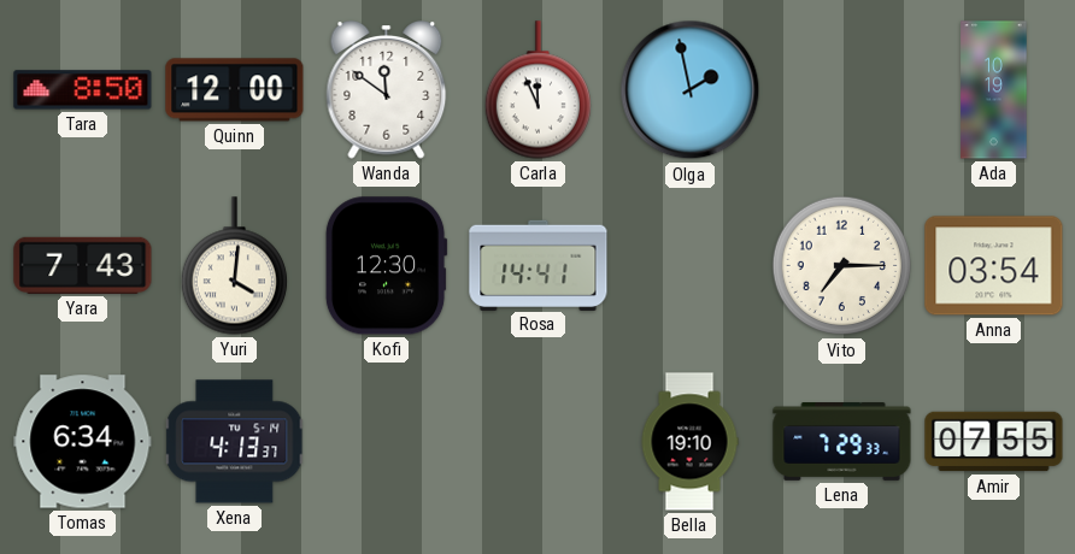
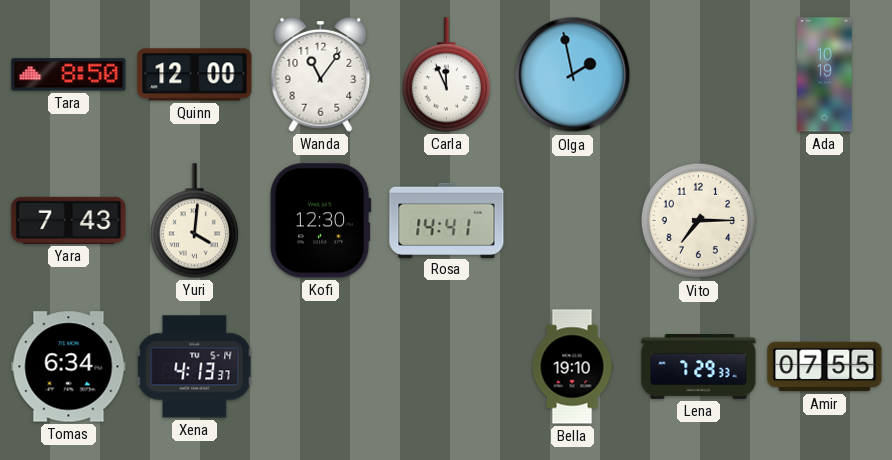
Wanda: 11:51 -> 11:06 (321, 75)
Anna: 03:54 -> none (994, 266)
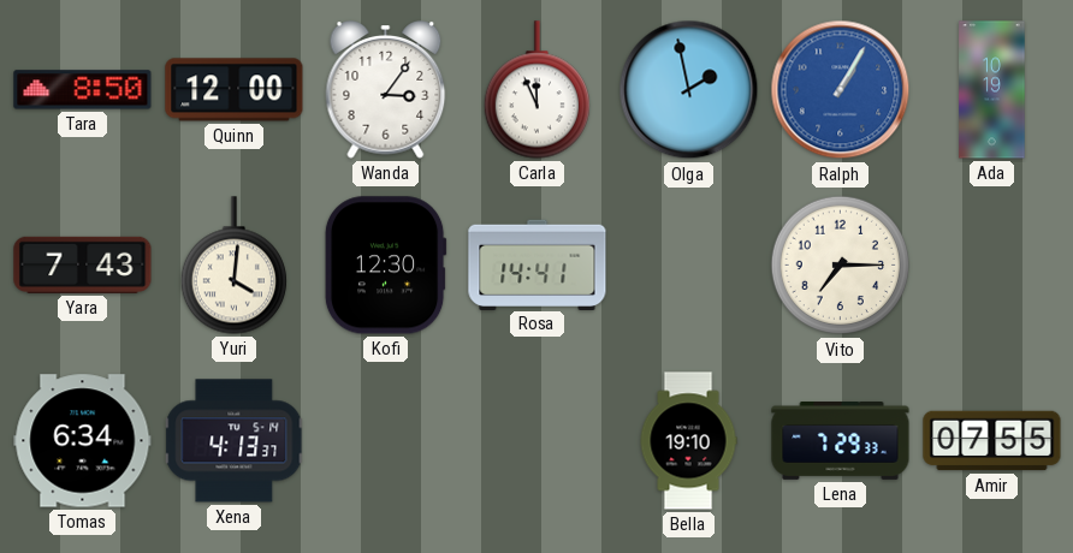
Wanda: 11:06 -> 3:06 (386, 90)
Ralph: none -> 1:05 (841, 90)
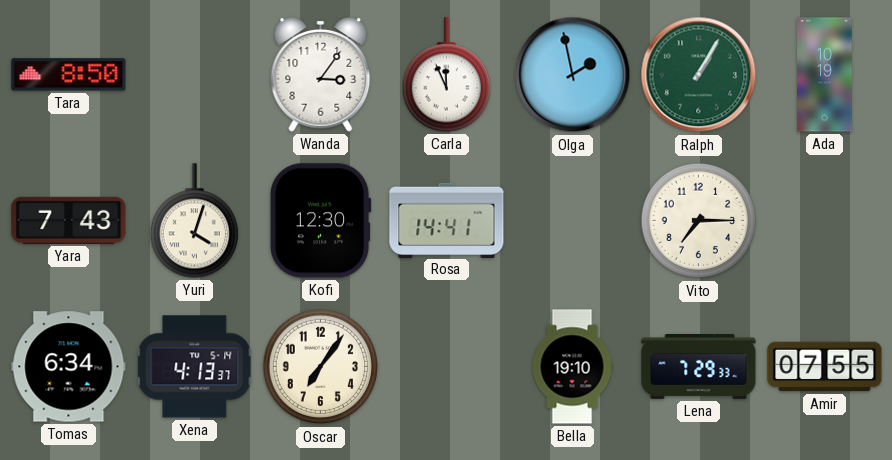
Quinn: 12:00 -> none (235, 90)
Ralph dial: blue -> green (699, 75)
Yuri: 4:01 -> 4:03 (194, 221)
Oscar: none -> 7:06 (321, 367)
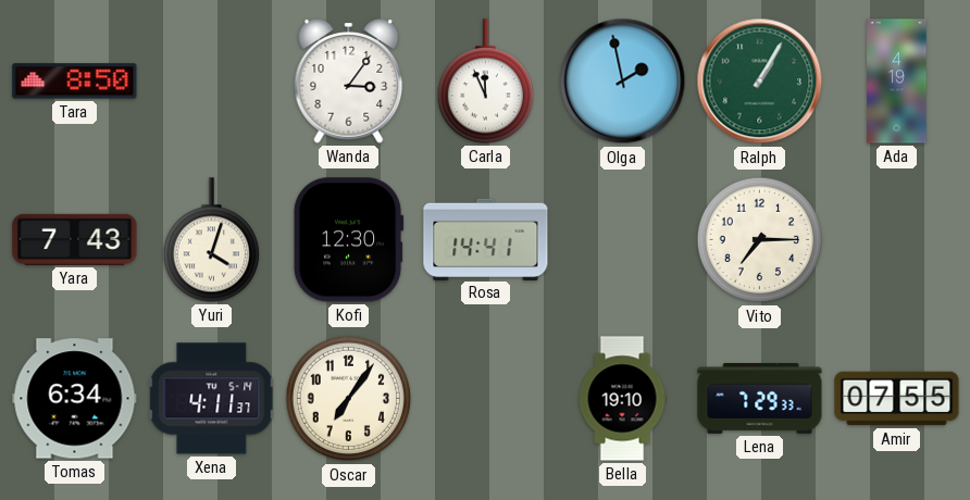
Ada: 10:19 -> 4:19 (897, 82)
Xena: 4:13 -> 4:11 (212, 399)
